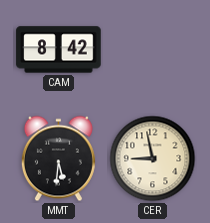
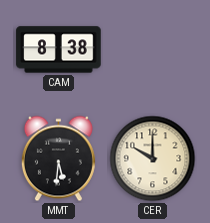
CAM: 8:42 -> 8:38 (59, 50)
CER: 8:58 -> 10:00 (153, 159)
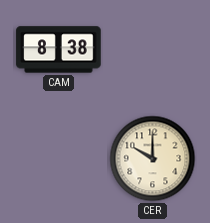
MMT: 5:31 -> none (58, 159)
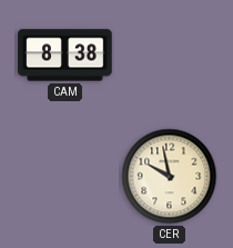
CER: 10:00 -> 9:58 (170, 177)
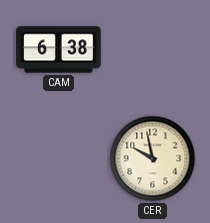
CAM: 8:38 -> 6:38 (59, 50)
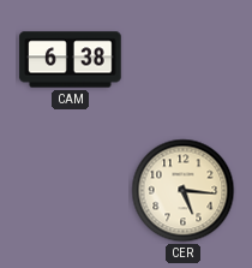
CER: 9:58 -> 5:16 (184, 191)
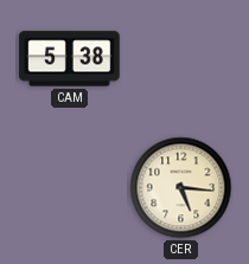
CAM: 6:38 -> 5:38 (70, 59)
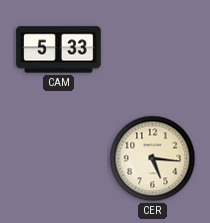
CAM: 5:38 -> 5:33 (59, 50)
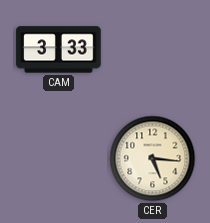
CAM: 5:33 -> 3:33 (59, 50)
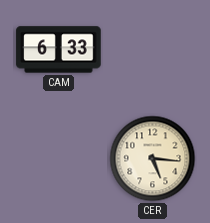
CAM: 3:33 -> 6:33 (59, 50)
